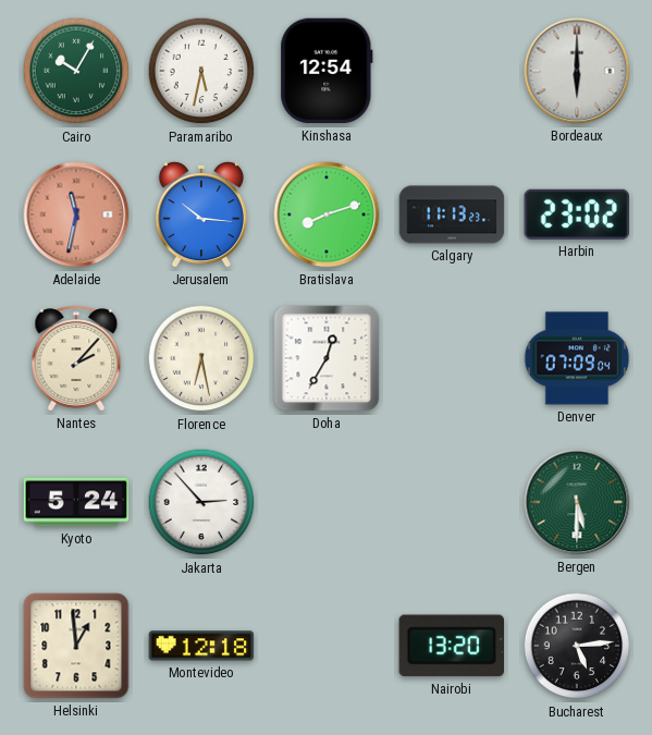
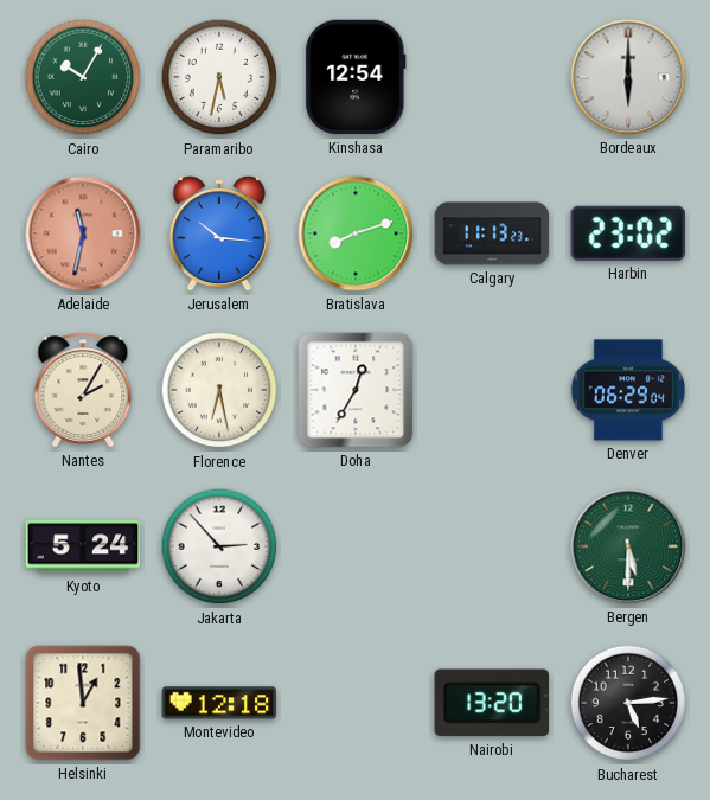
Nantes: 2:07 -> 2:05 (83, 390)
Denver: 07:09 -> 06:29 (628, 390)
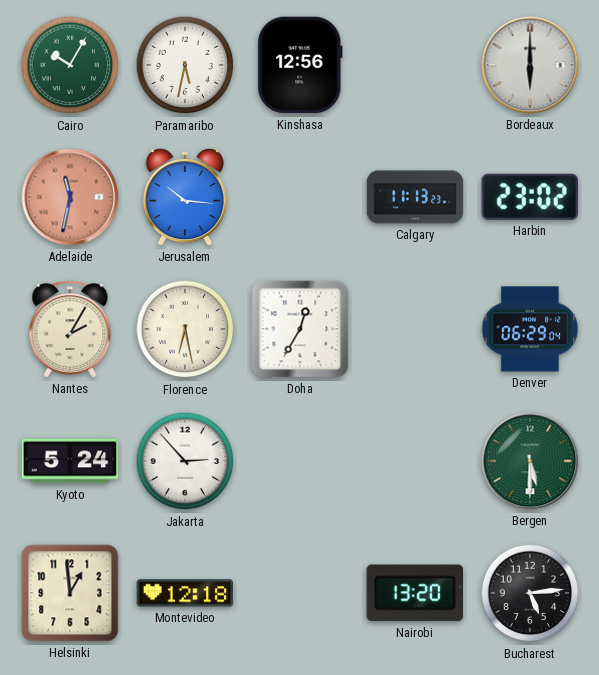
Kinshasa: 12:54 -> 12:56 (300, 65)
Bratislava: 8:12 -> none (356, 233)
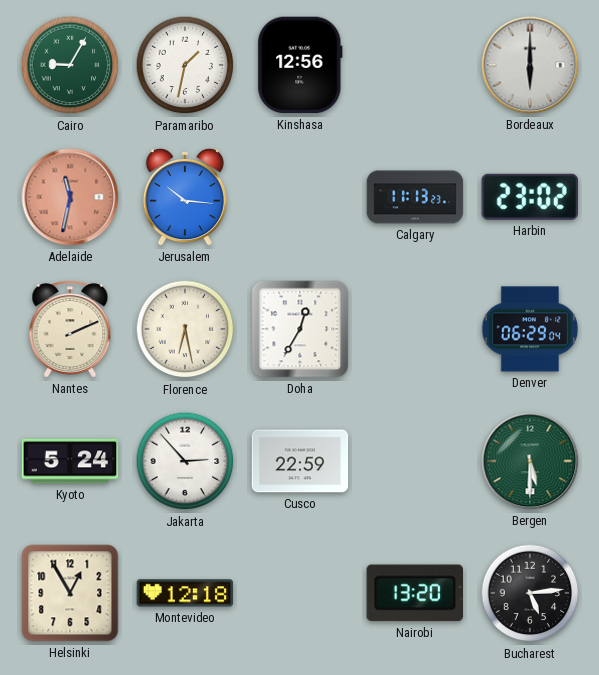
Cairo: 10:05 -> 9:05 (70, 65)
Paramaribo: 5:32 -> 1:32 (185, 65)
Nantes: 2:05 -> 2:11 (70, 329)
Cusco: none -> 22:59 (300, 461)
Helsinki: 12:59 -> 12:55 (70, 593)
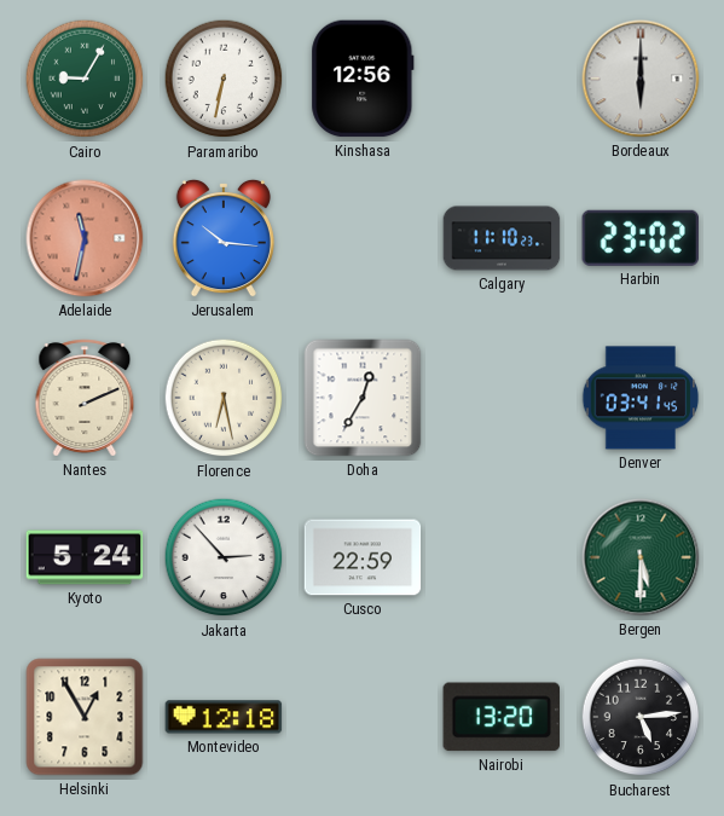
Paramaribo: 1:32 -> 6:32 (224, 79)
Calgary: 11:13 -> 11:10 (502, 238)
Denver: 06:29 -> 03:41 (641, 398)
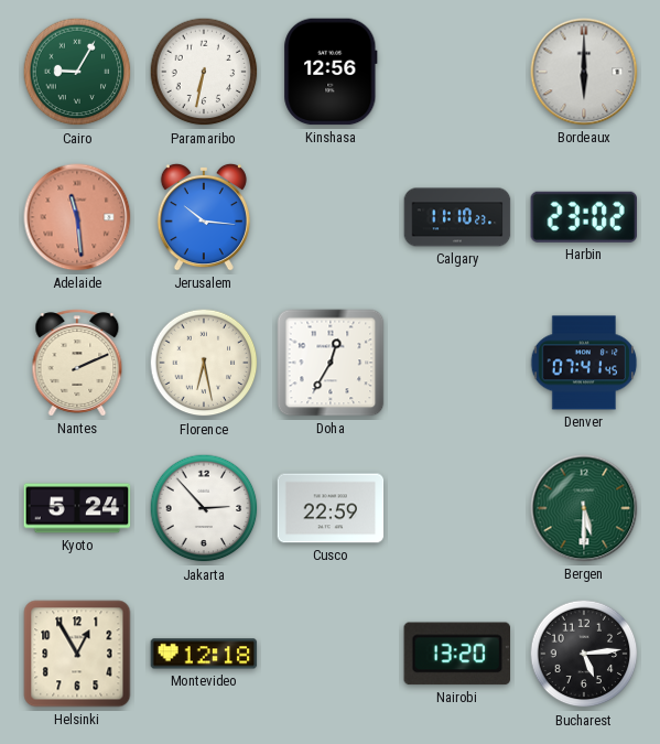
Adelaide: 11:32 -> 11:29 (77, 217)
Denver: 03:41 -> 07:41 (584, 363)
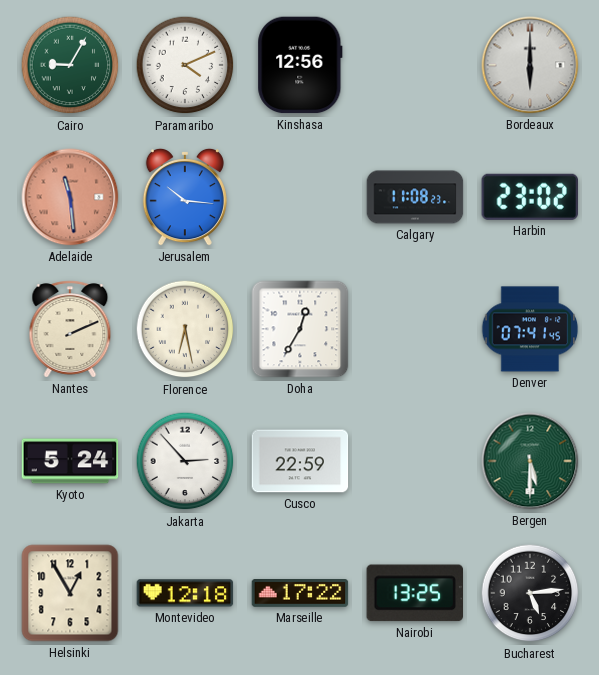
Paramaribo: 6:32 -> 4:11 (185, 65)
Calgary: 11:10 -> 11:08 (415, 197)
Marseille: none -> 17:22 (300, 593)
Nairobi: 13:20 -> 13:25 (414, 593)
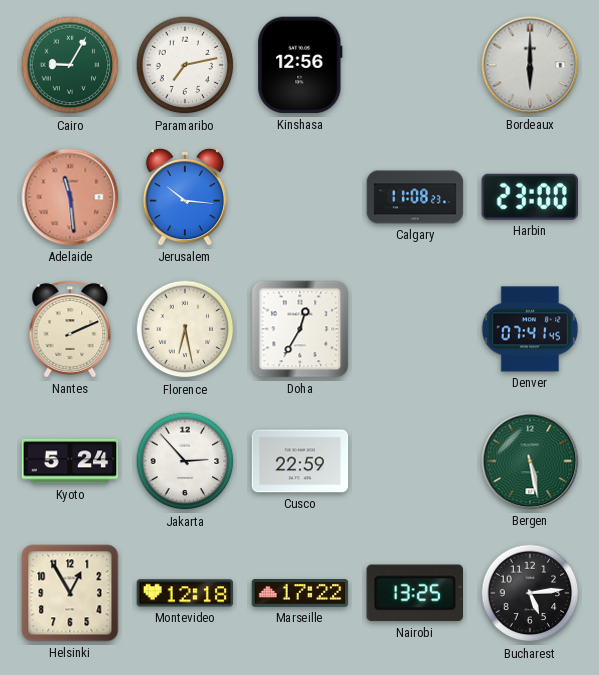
Paramaribo: 4:11 -> 7:13 (185, 65)
Harbin: 23:02 -> 23:00 (530, 197)
Bergen: 5:30 -> 5:28 (530, 461)
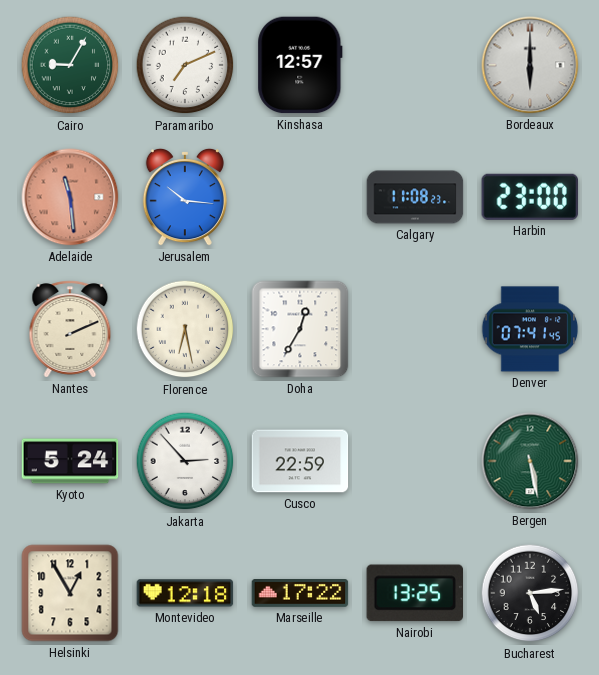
Paramaribo: 7:13 -> 7:11 (185, 65)
Kinshasa: 12:56 -> 12:57 (300, 65)
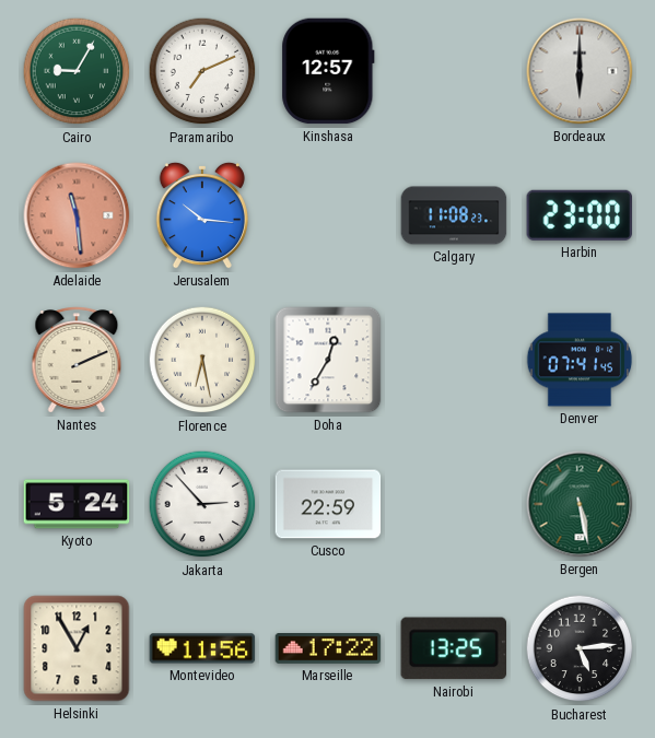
Montevideo: 12:18 -> 11:56 (202, 648)
